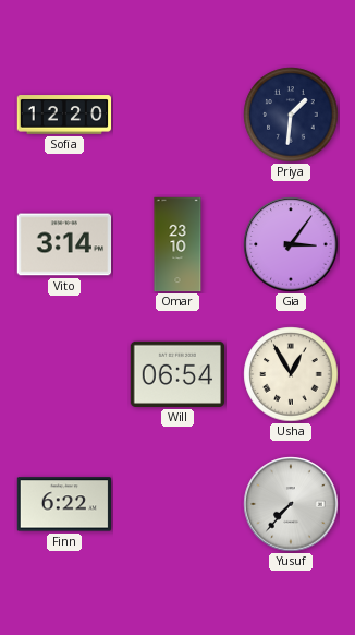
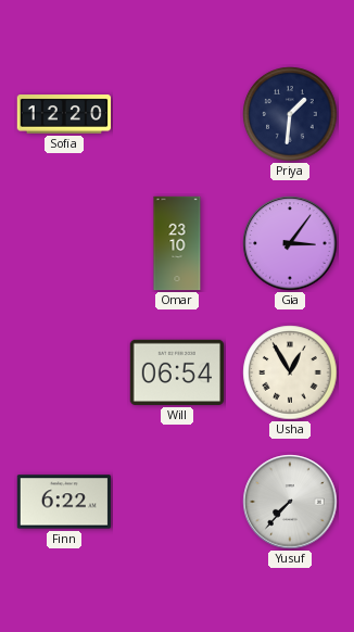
Vito: 3:14 -> none (64, 244)
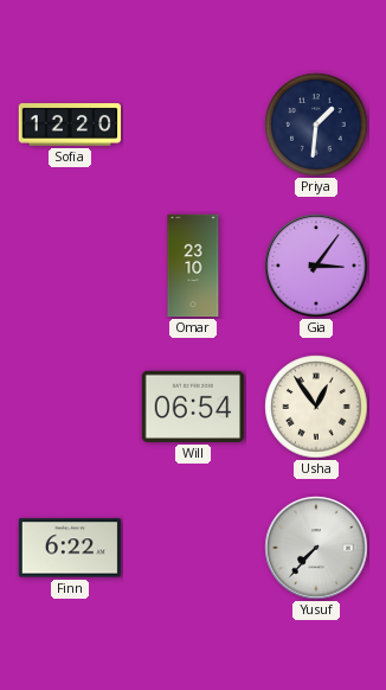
Usha: 12:55 -> 12:54 (316, 407)
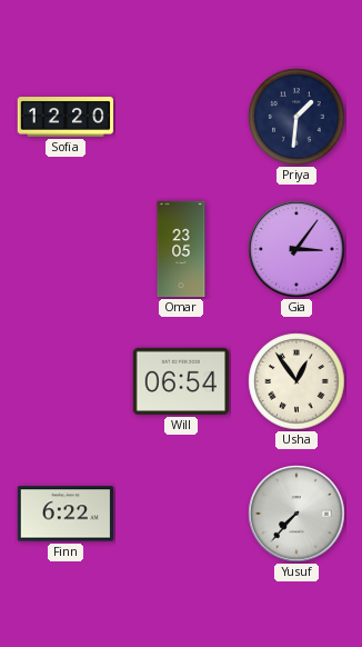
Omar: 23:10 -> 23:05 (181, 249)
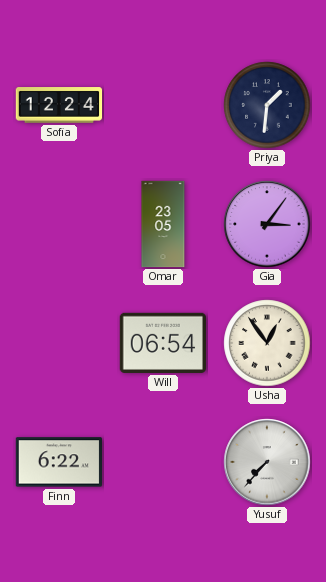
Sofia: 12:20 -> 12:24 (59, 105)
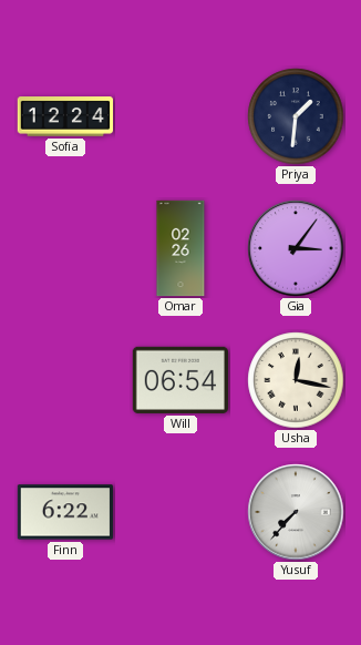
Omar: 23:05 -> 02:26 (180, 248)
Usha: 12:54 -> 12:17 (296, 380)
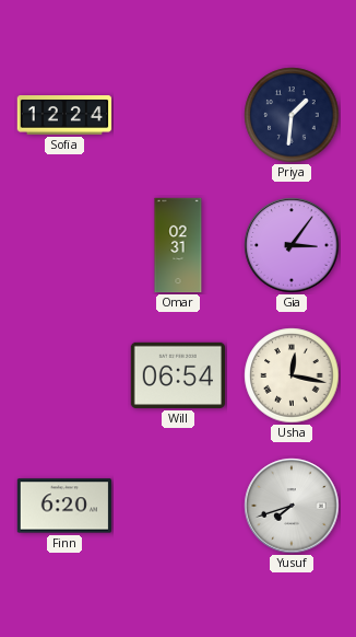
Omar: 02:26 -> 02:31 (178, 245)
Finn: 6:22 -> 6:20 (64, 506)
Yusuf: 7:37 -> 7:42 (292, 506)
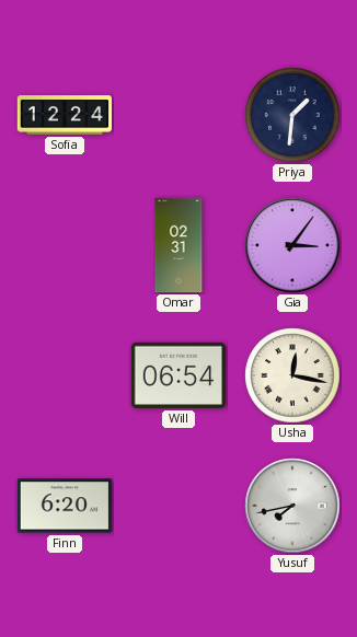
Yusuf: 7:42 -> 7:43 (292, 506)
